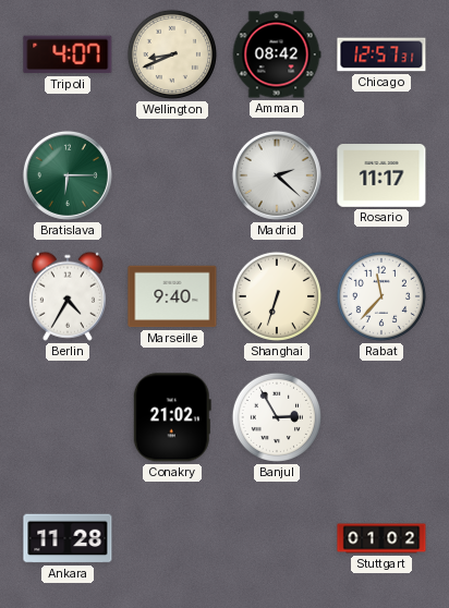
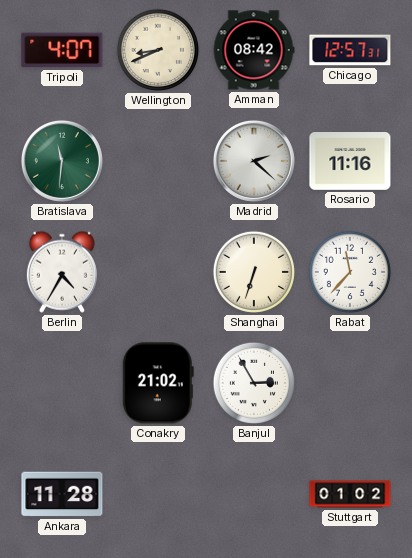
Bratislava: 6:15 -> 11:31 (62, 161)
Rosario: 11:17 -> 11:16 (350, 162)
Marseille: 9:40 -> none (172, 296)
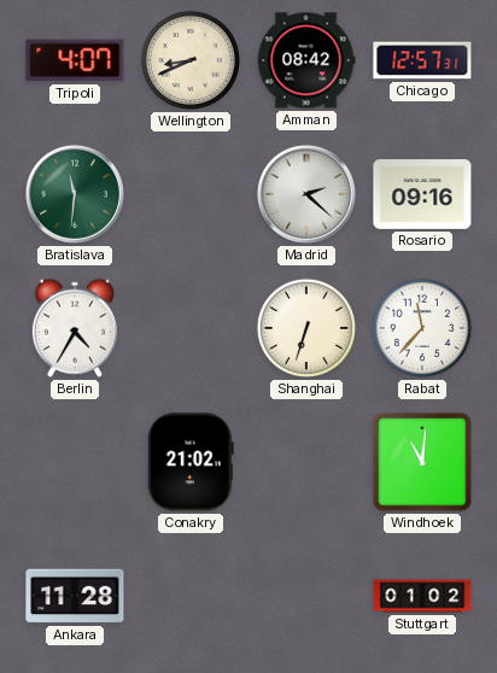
Rosario: 11:16 -> 09:16 (422, 195)
Banjul: 2:55 -> none (254, 383)
Windhoek: none -> 11:01 (422, 462)
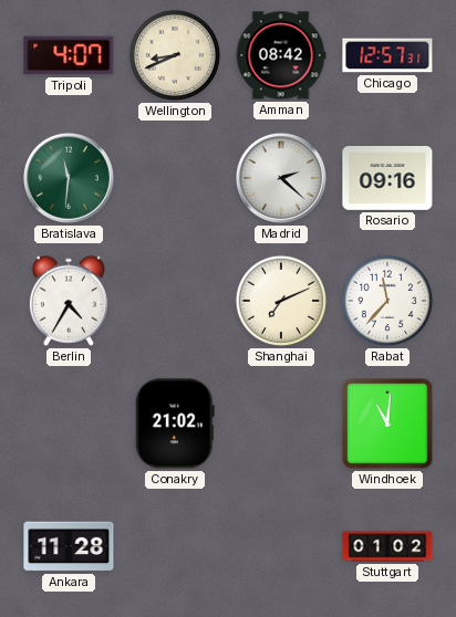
Shanghai: 6:33 -> 7:11 (281, 301)
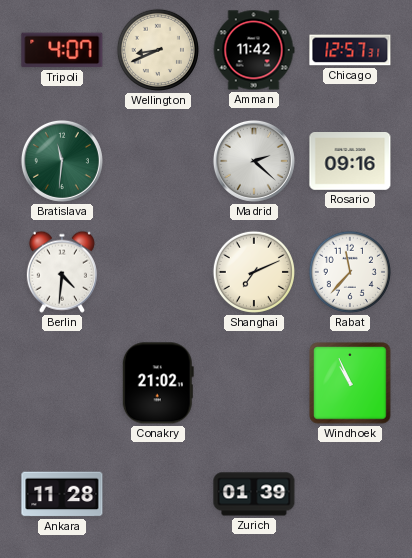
Amman: 08:42 -> 11:42 (254, 50)
Berlin: 4:35 -> 4:31 (62, 272)
Windhoek: 11:01 -> 10:56 (350, 383)
Zurich: none -> 01:39 (254, 494)
Stuttgart: 01:02 -> none (387, 546)
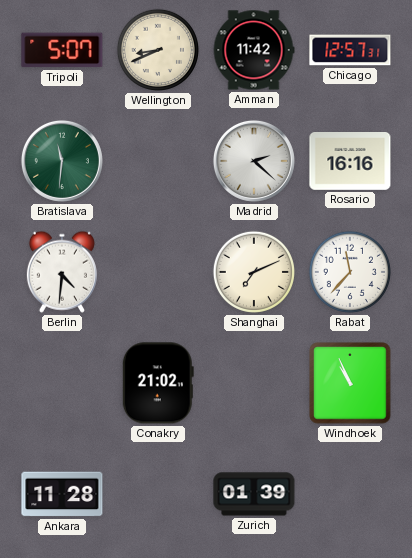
Tripoli: 4:07 -> 5:07 (62, 50)
Rosario: 09:16 -> 16:16 (350, 162)
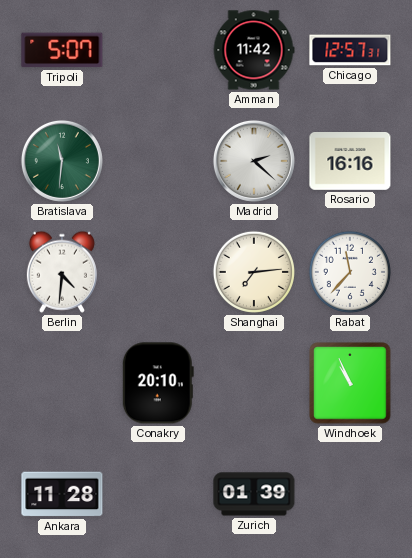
Wellington: 8:41 -> none (158, 50)
Shanghai: 7:11 -> 7:14 (254, 272)
Conakry: 21:02 -> 20:10 (158, 383)
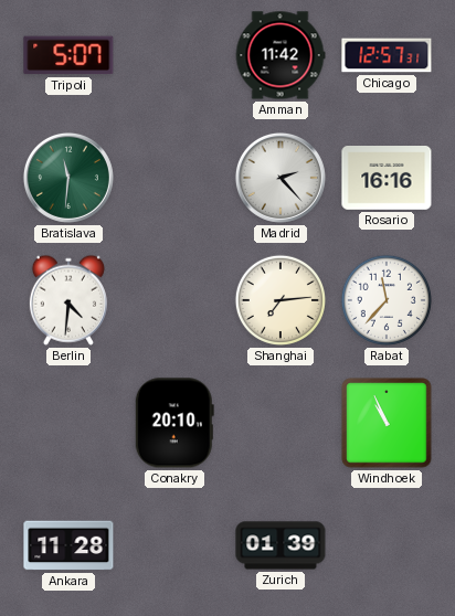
Madrid: 2:22 -> 2:23 (281, 178)
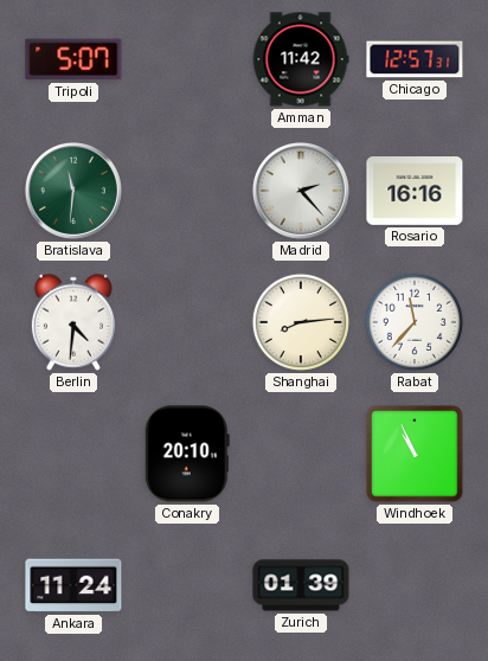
Shanghai: 7:14 -> 8:14 (301, 322)
Ankara: 11:28 -> 11:24 (73, 585)
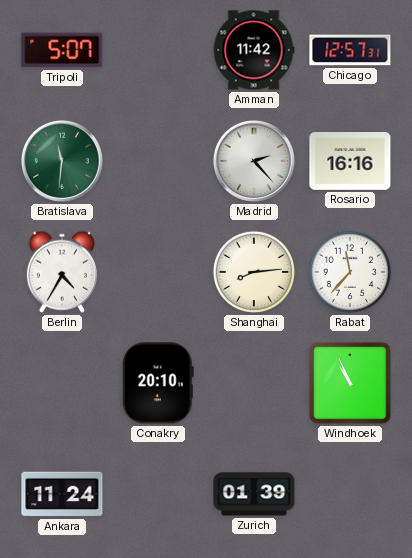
Berlin: 4:31 -> 4:35 (62, 272)
